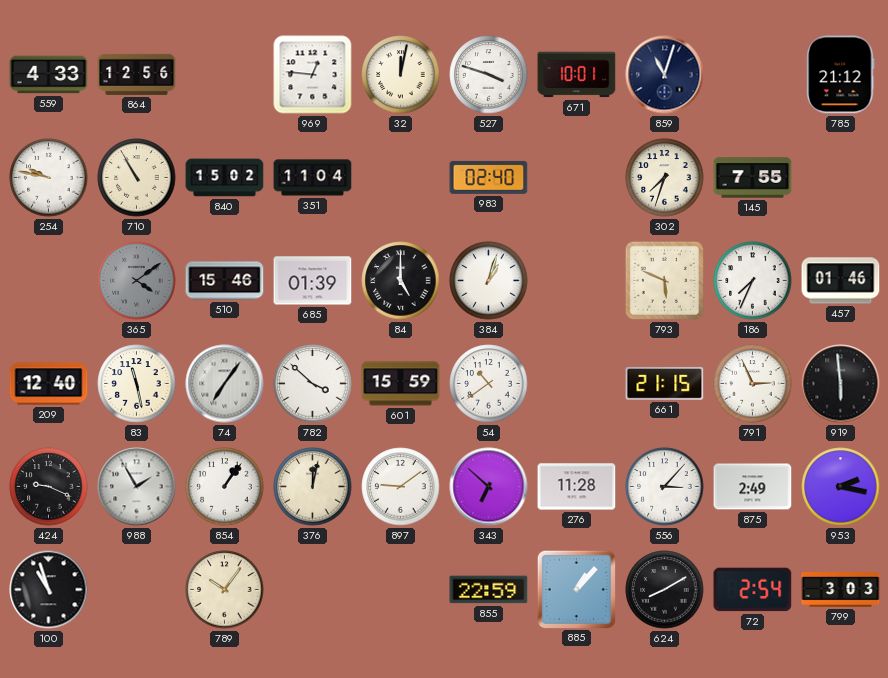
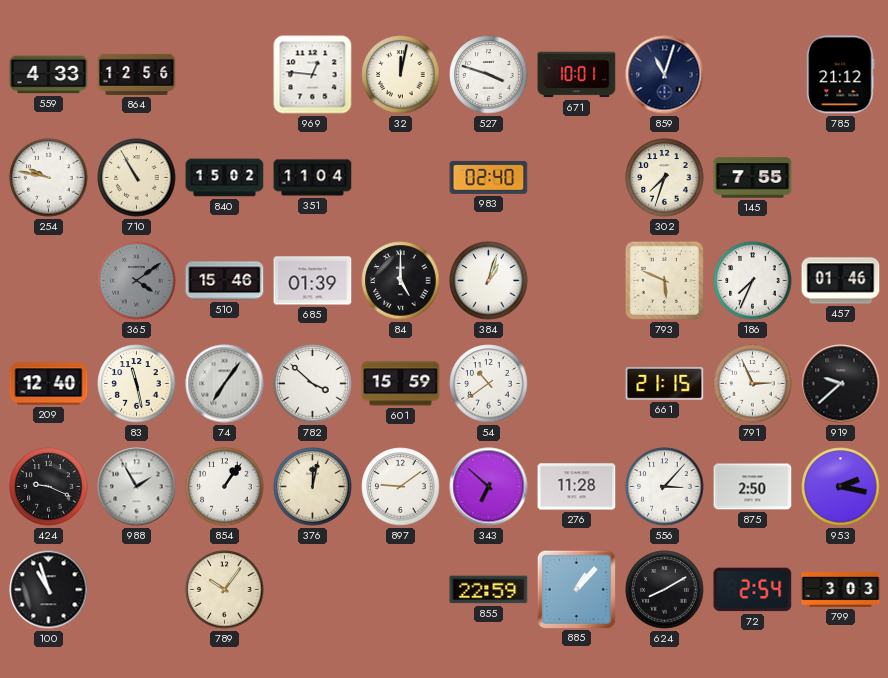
919: 5:59 -> 9:38 (841, 384)
875: 2:49 -> 2:50 (753, 487)
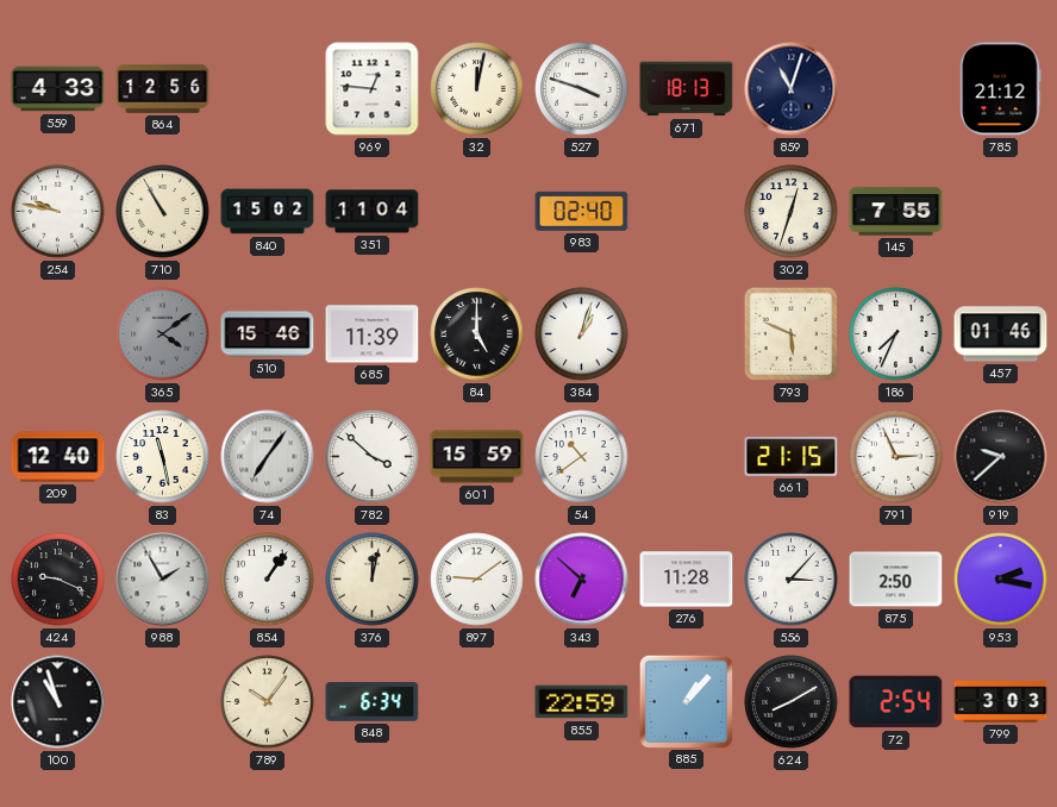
671: 10:01 -> 18:13 (687, 89)
302: 7:33 -> 12:33 (792, 212)
685: 01:39 -> 11:39 (373, 334)
848: none -> 6:34 (373, 702)
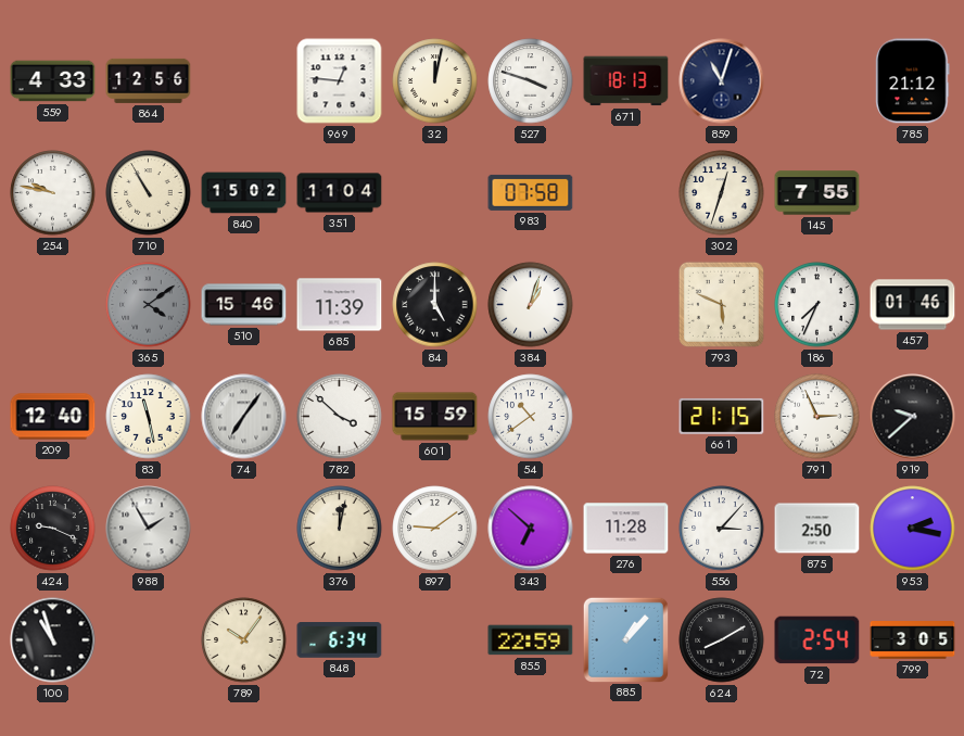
983: 02:40 -> 07:58 (531, 192)
854: 1:06 -> none (268, 580)
799: 3:03 -> 3:05 (913, 640)
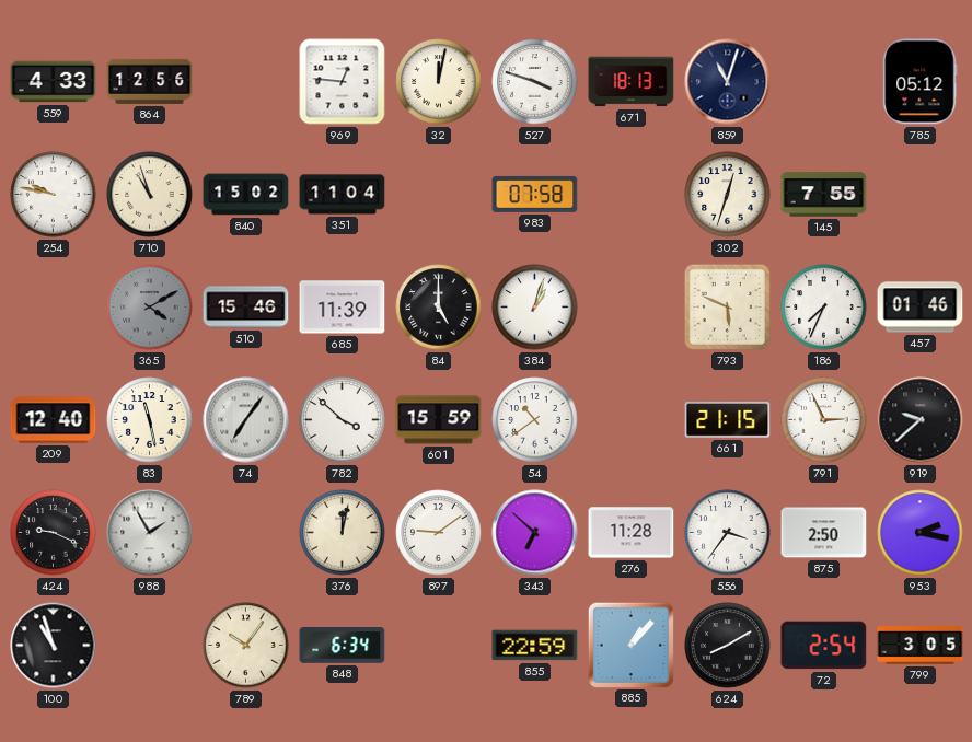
785: 21:12 -> 05:12 (921, 82)
710: 10:55 -> 10:57 (150, 195)
365: 4:09 -> 4:10 (150, 308)
556: 3:07 -> 3:36 (728, 533)
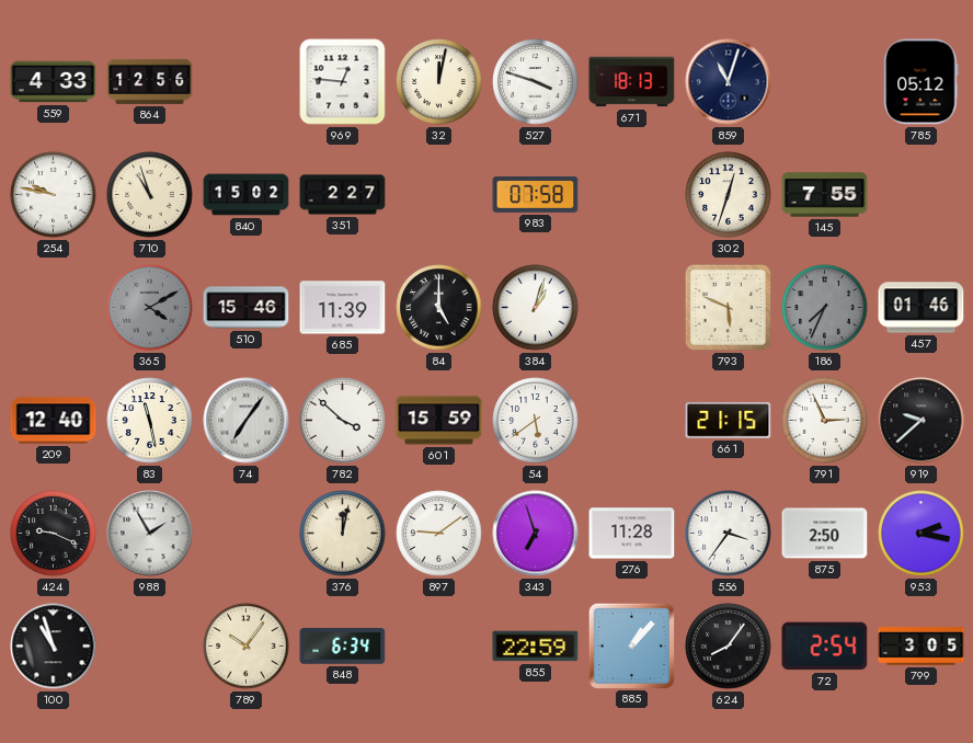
351: 11:04 -> 2:27 (343, 195)
186 dial: white -> grey (825, 308)
54: 10:39 -> 5:39 (536, 421)
343: 6:52 -> 6:57 (536, 534)
624: 8:10 -> 8:06 (729, 647)
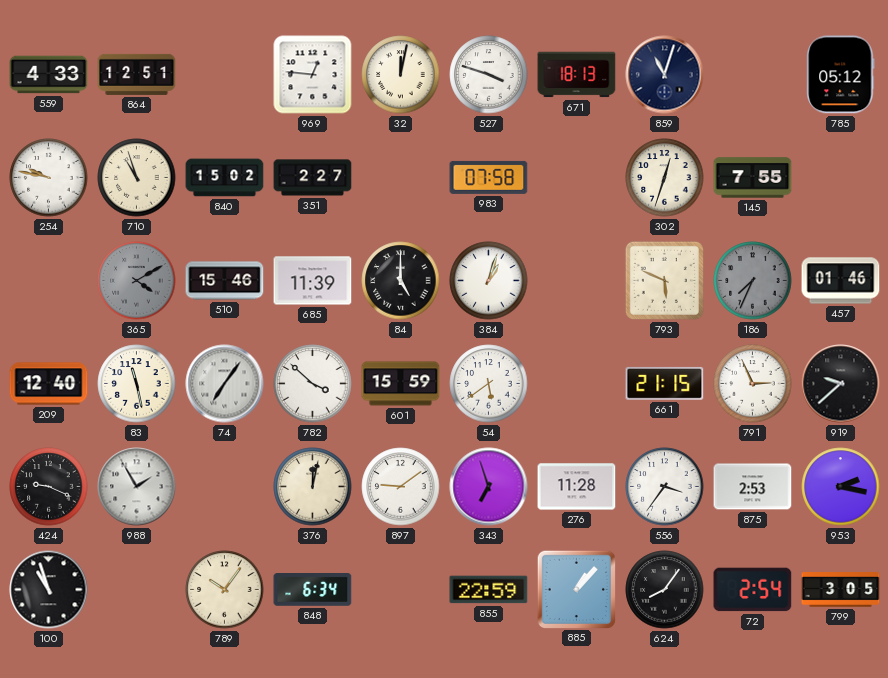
864: 12:56 -> 12:51 (137, 74)
875: 2:50 -> 2:53 (753, 487)
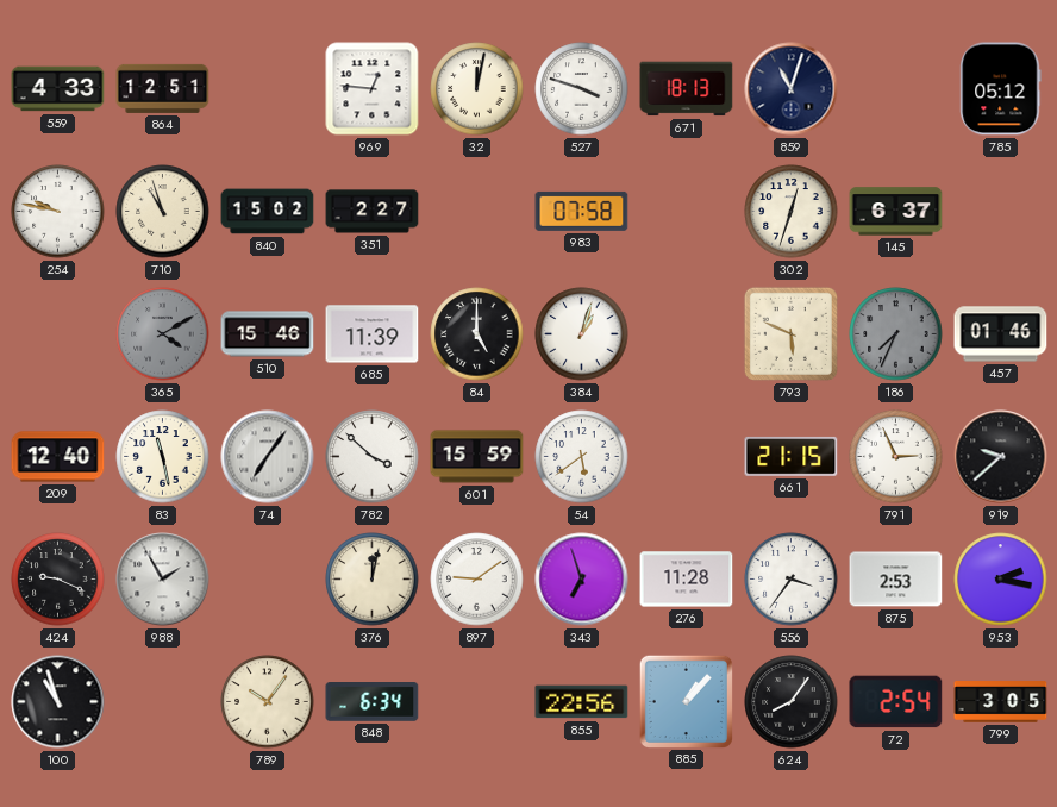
145: 7:55 -> 6:37 (896, 212)
855: 22:59 -> 22:56 (582, 702)
